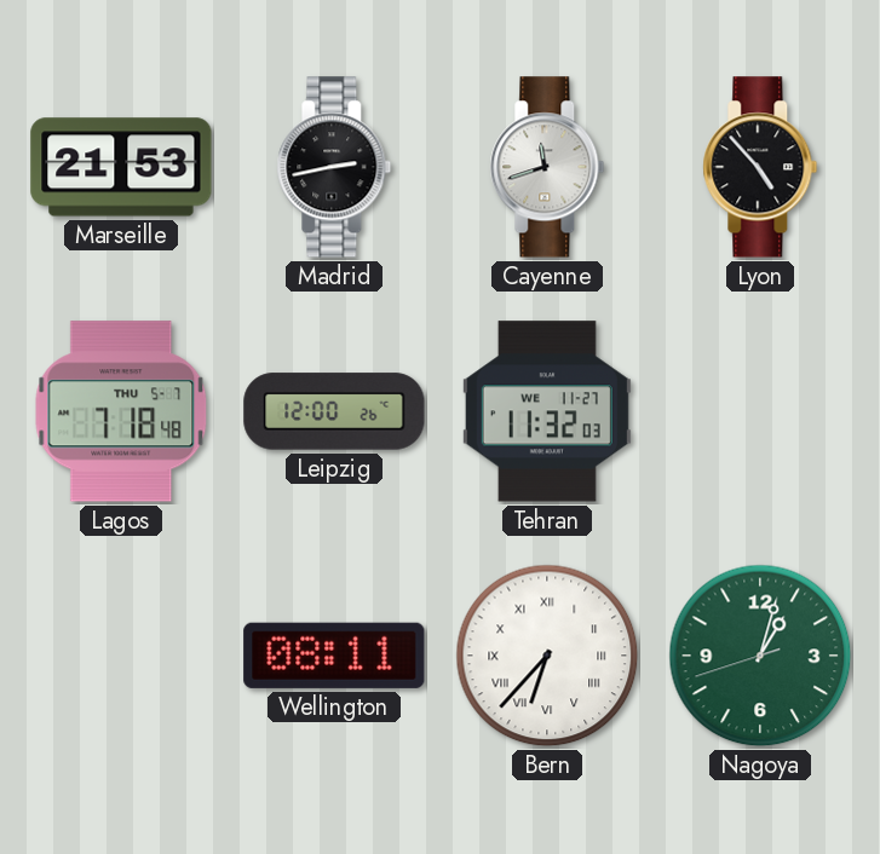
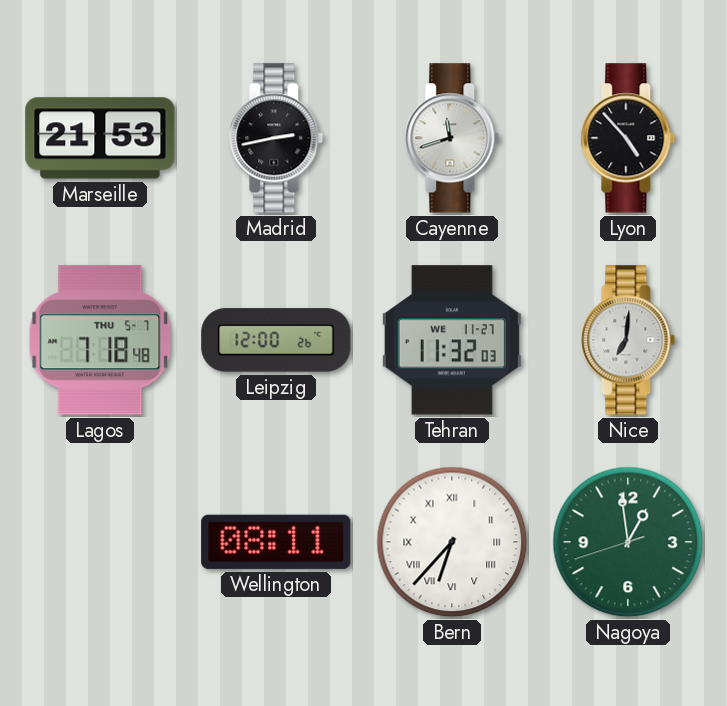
Nice: none -> 7:01 (628, 340)
Nagoya: 1:02 -> 12:58 (628, 542)
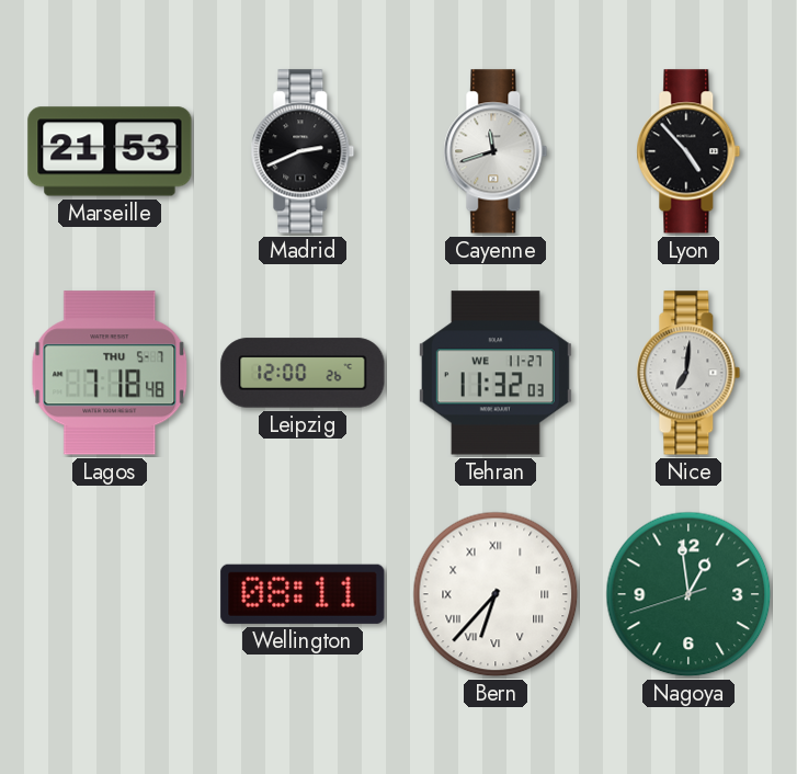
Madrid: 2:43 -> 2:41 (303, 151)
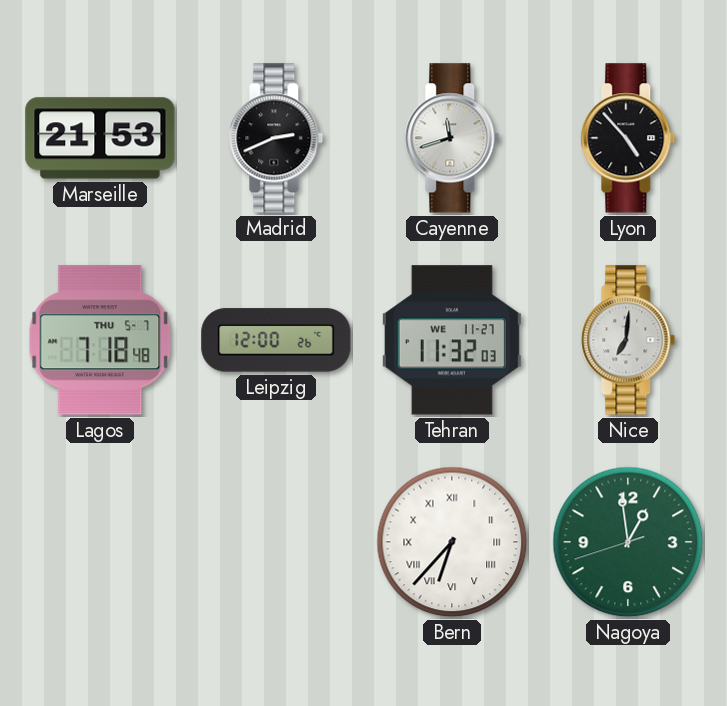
Wellington: 08:11 -> none (303, 594)
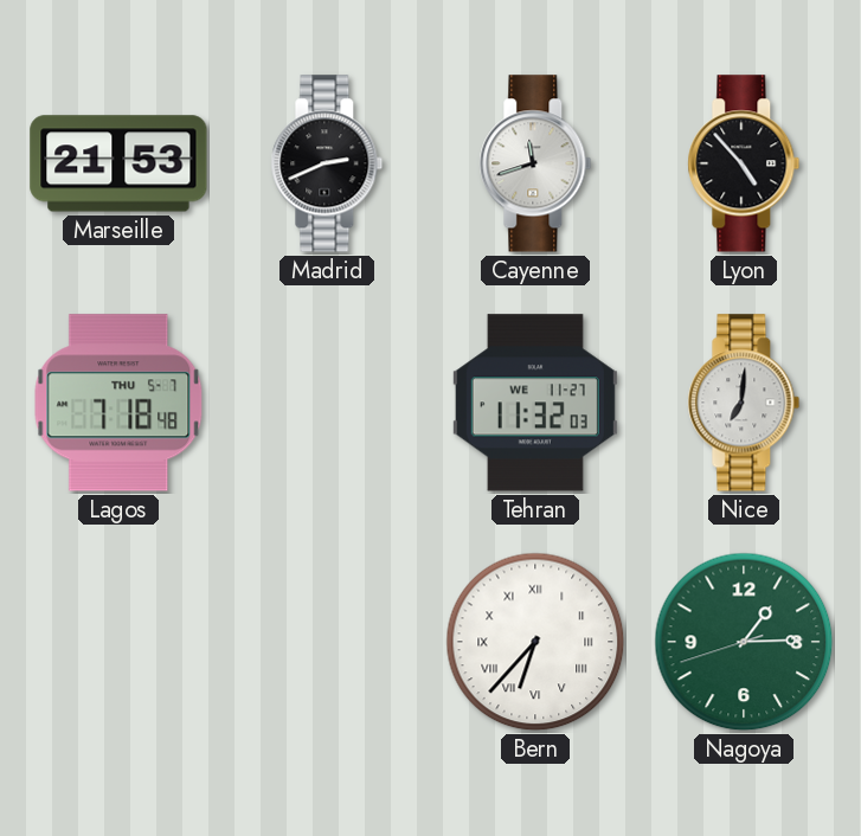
Leipzig: 12:00 -> none (276, 340)
Nagoya: 12:58 -> 1:14 (744, 642)
